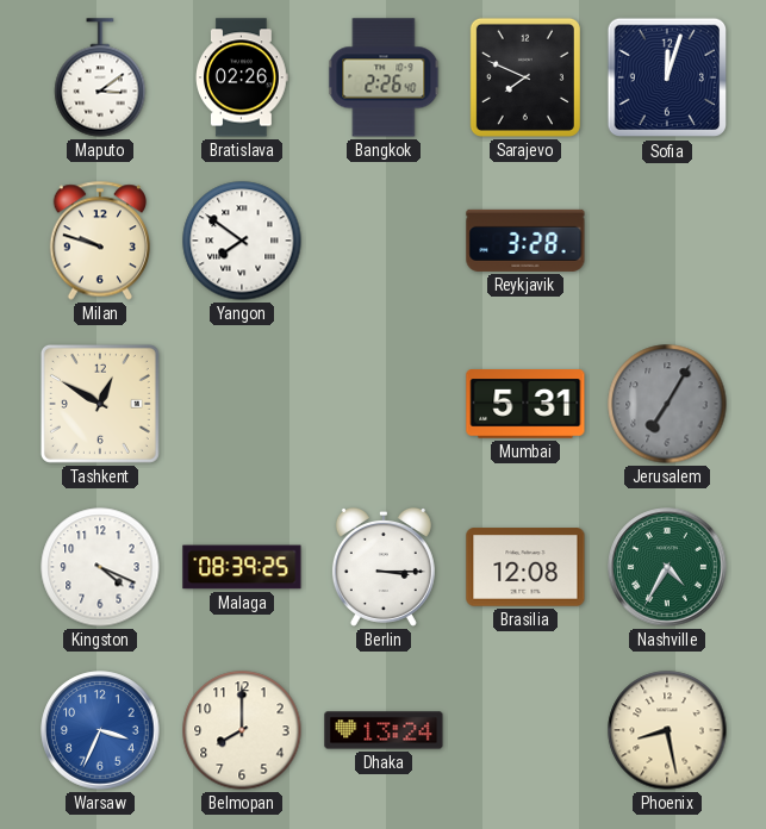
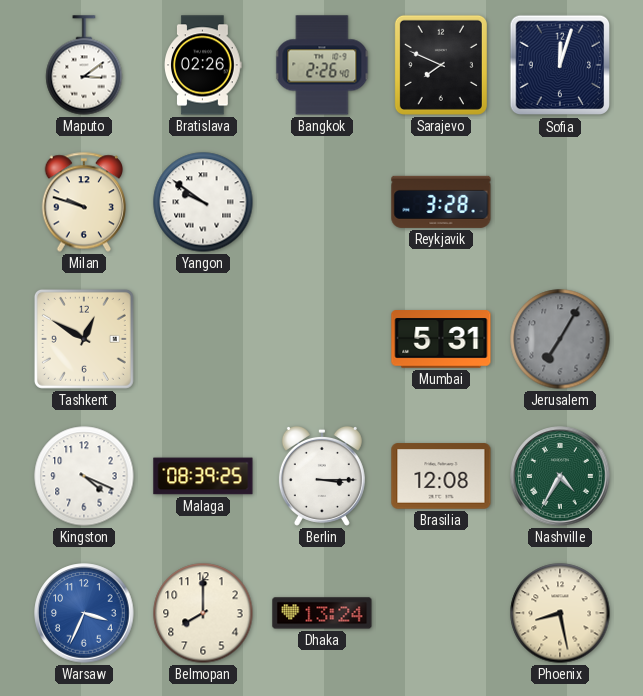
Yangon: 7:51 -> 9:51 (203, 202)
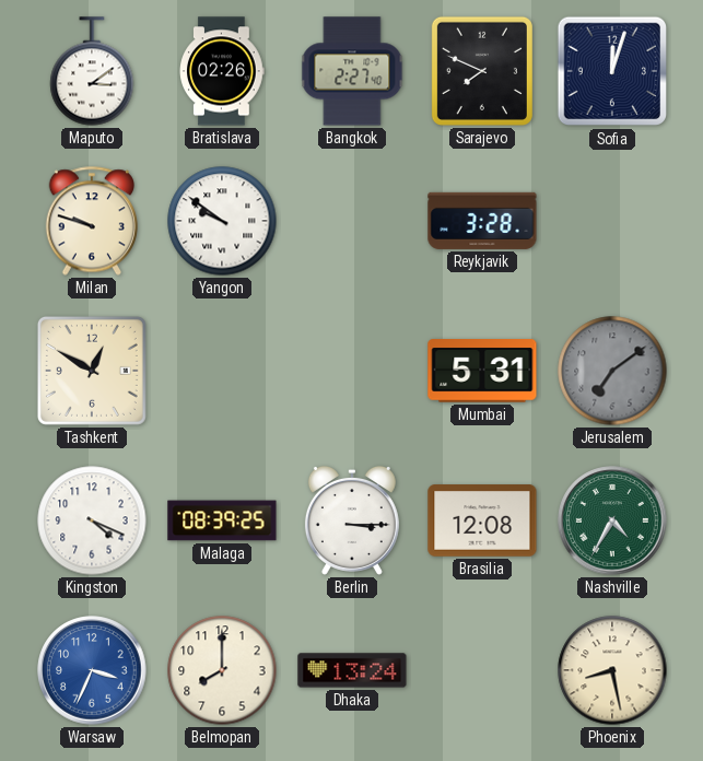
Bangkok: 2:26 -> 2:27 (352, 71)
Jerusalem: 7:05 -> 7:09 (612, 371)
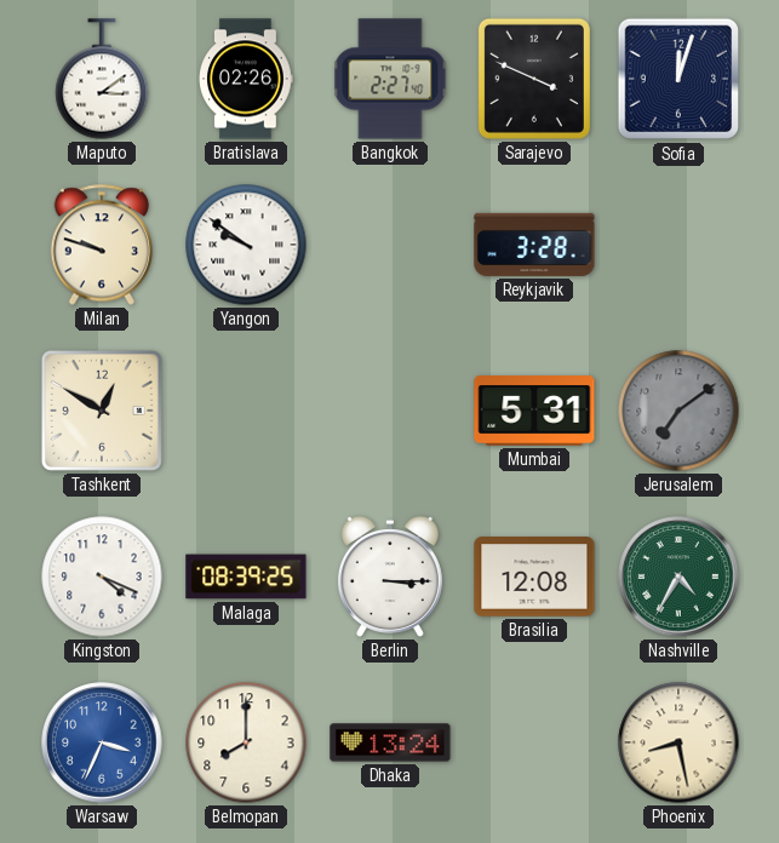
Sarajevo: 7:49 -> 3:49 (534, 79)
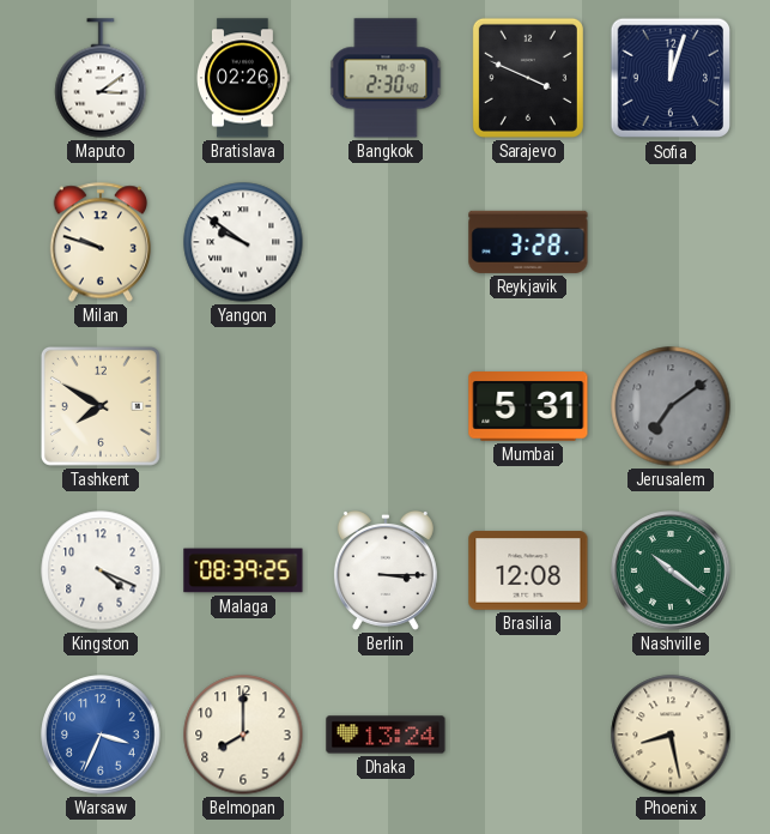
Bangkok: 2:27 -> 2:30 (386, 78)
Tashkent: 12:50 -> 7:50 (101, 406)
Nashville: 4:35 -> 10:21 (671, 570)
